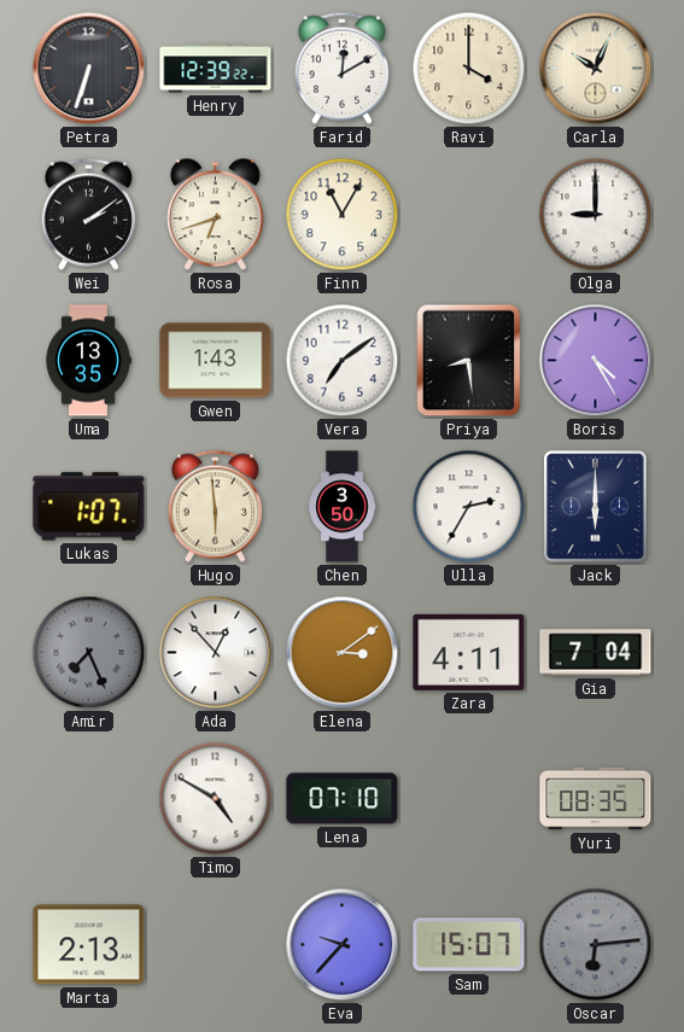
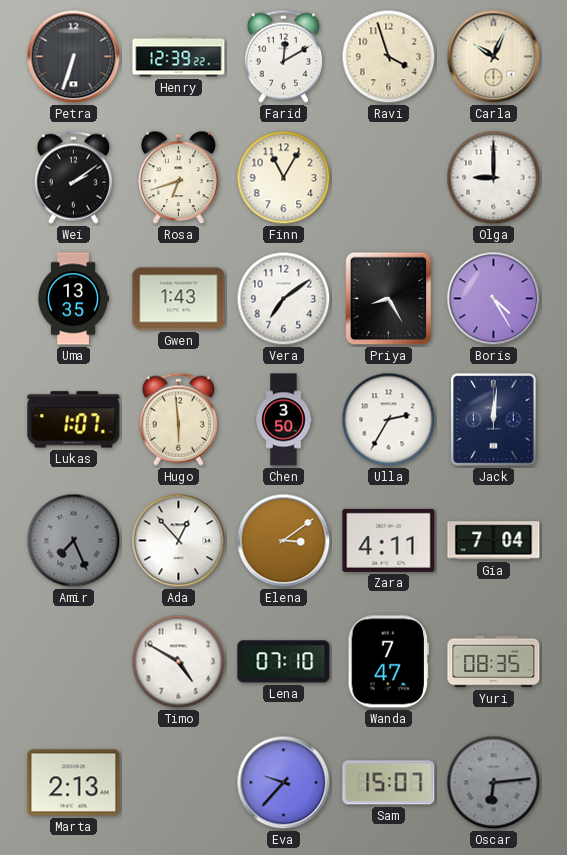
Ravi: 4:00 -> 3:57 (389, 57)
Priya: 8:29 -> 8:25 (389, 299)
Jack: 6:00 -> 12:01 (494, 420)
Wanda: none -> 7:47 (388, 662)
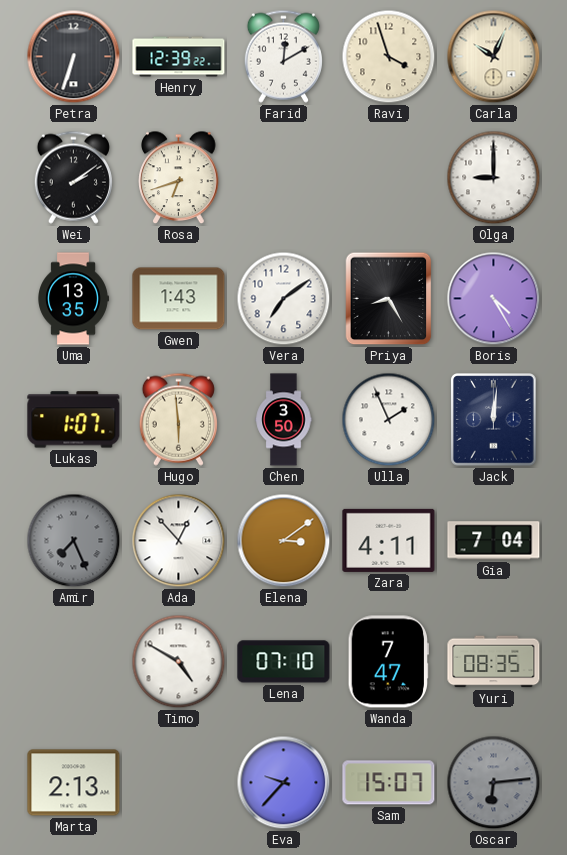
Finn: 11:05 -> none (284, 178)
Ulla: 2:35 -> 1:56 (389, 420)
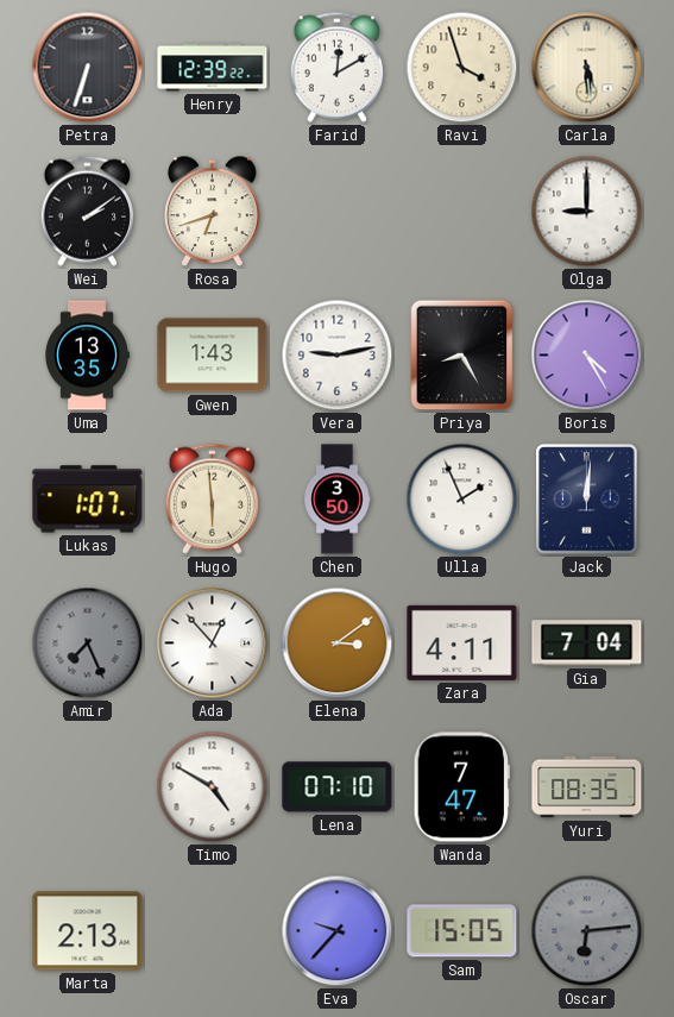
Carla: 10:04 -> 5:29 (587, 68)
Vera: 7:09 -> 9:13 (338, 356)
Sam: 15:07 -> 15:05 (462, 931)
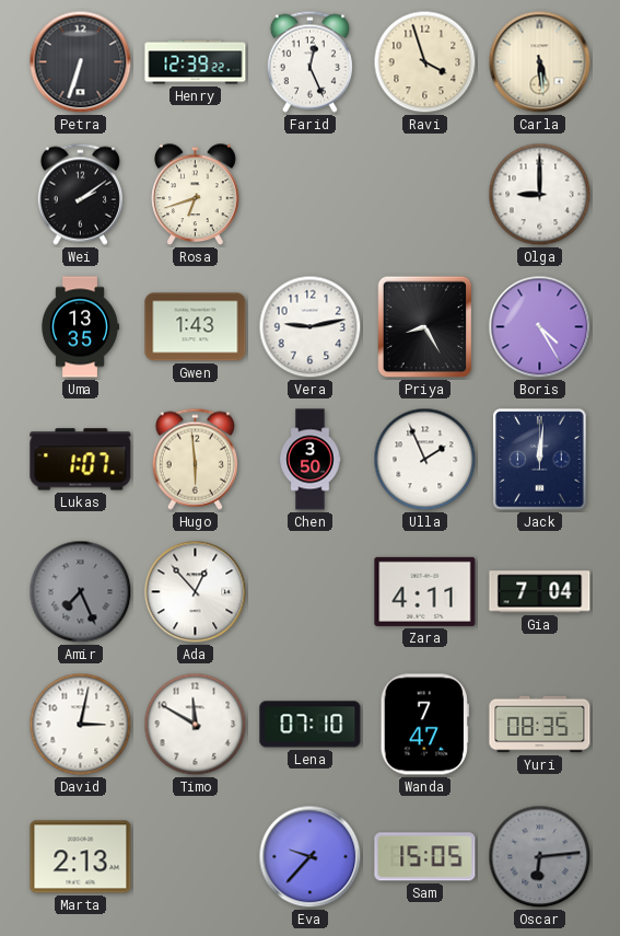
Farid: 12:10 -> 12:26 (309, 61)
Elena: 3:09 -> none (338, 644)
David: none -> 3:02 (81, 725)
Timo: 4:50 -> 11:50 (196, 725)
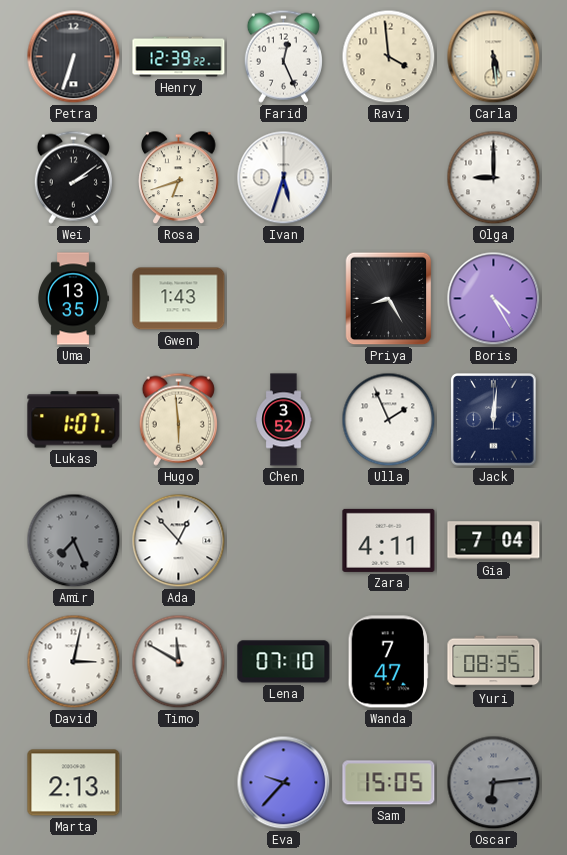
Ravi: 3:57 -> 3:59 (389, 57)
Ivan: none -> 5:33 (284, 178)
Vera: 9:13 -> none (311, 327)
Chen: 3:50 -> 3:52 (284, 420)
